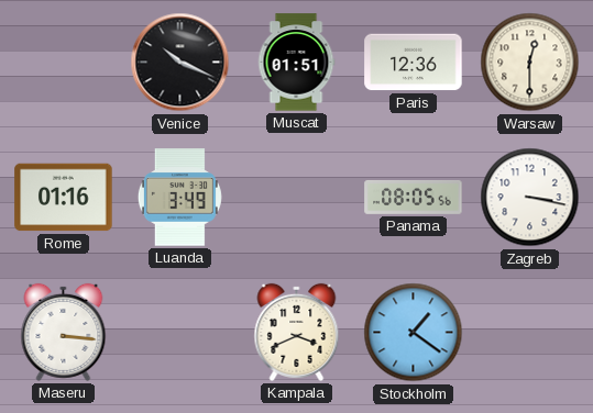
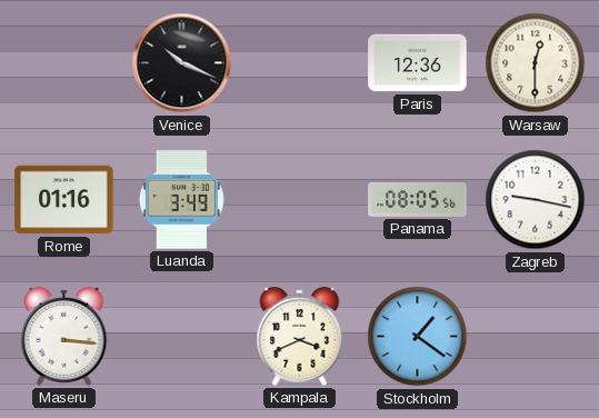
Muscat: 01:51 -> none (296, 63)
Zagreb: 3:17 -> 9:17 (536, 200)
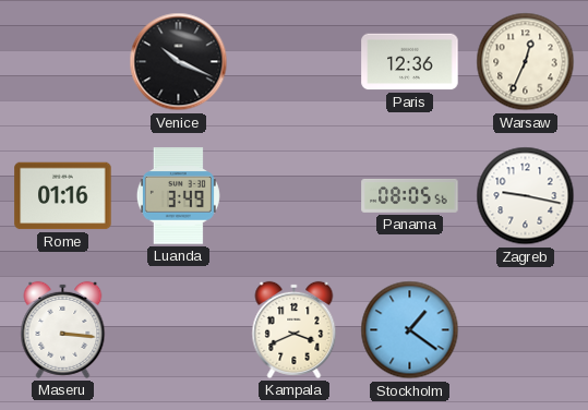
Warsaw: 12:30 -> 12:34 (526, 62)
